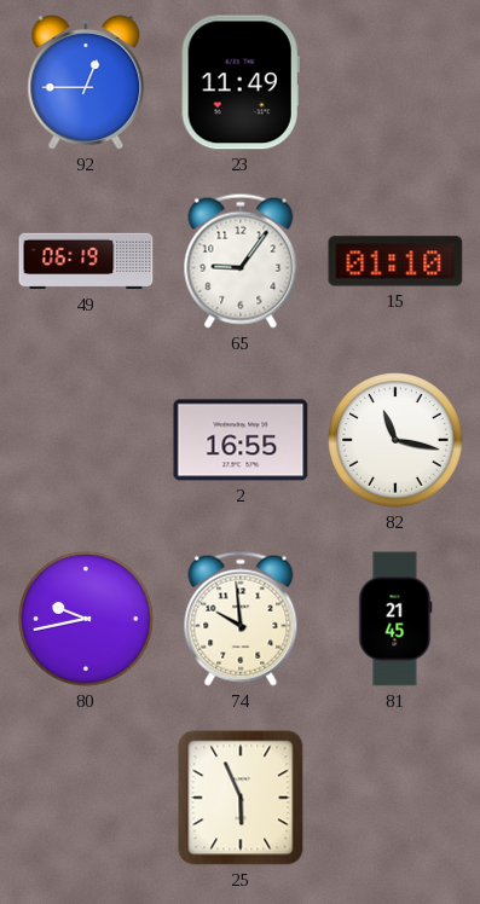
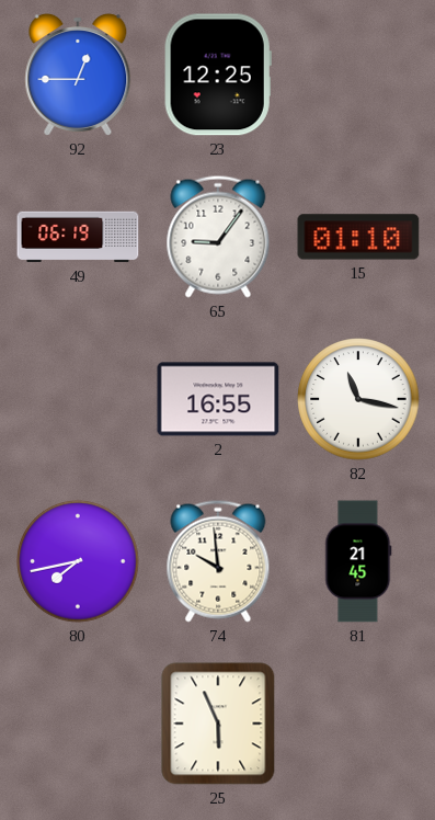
23: 11:49 -> 12:25 (218, 75)
80: 9:43 -> 7:43 (78, 561)
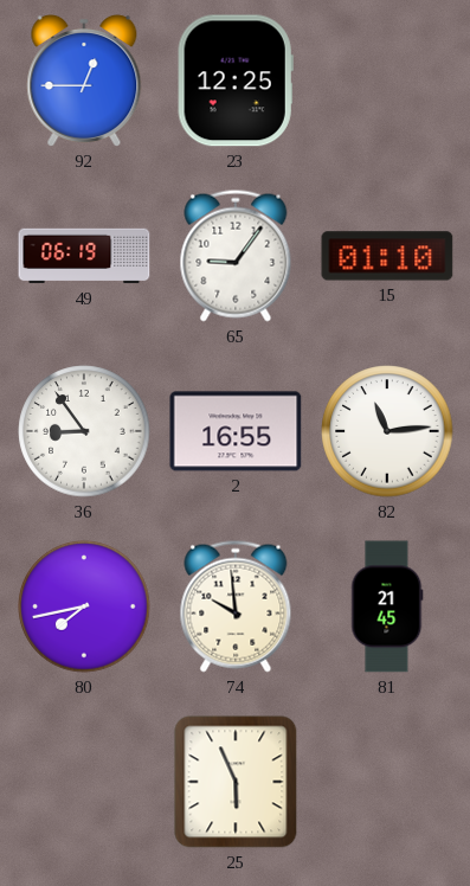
36: none -> 8:54 (84, 431)
82: 11:17 -> 11:14 (387, 431)
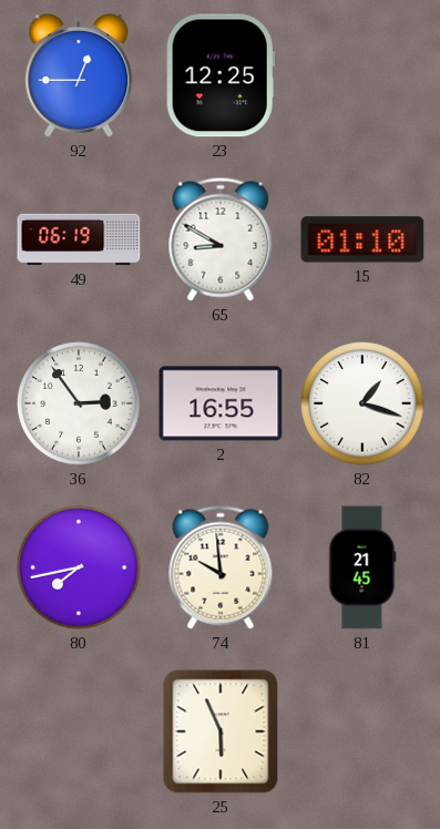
65: 9:06 -> 8:50 (221, 239)
36: 8:54 -> 2:54 (79, 403)
82: 11:14 -> 1:18 (362, 403)
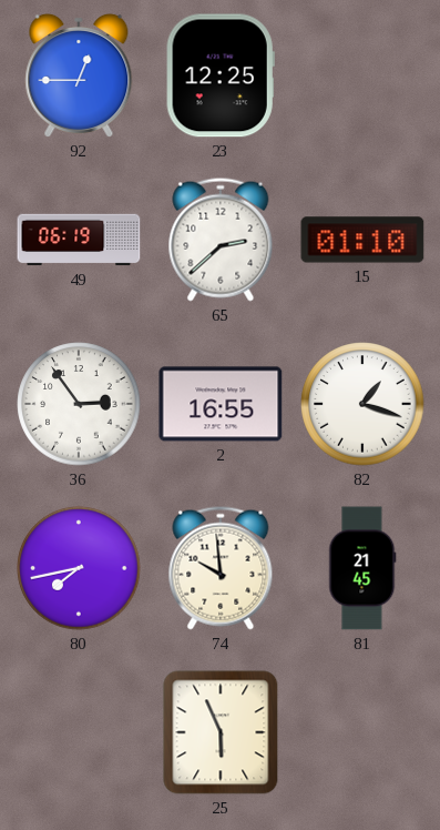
65: 8:50 -> 2:38 (221, 240)
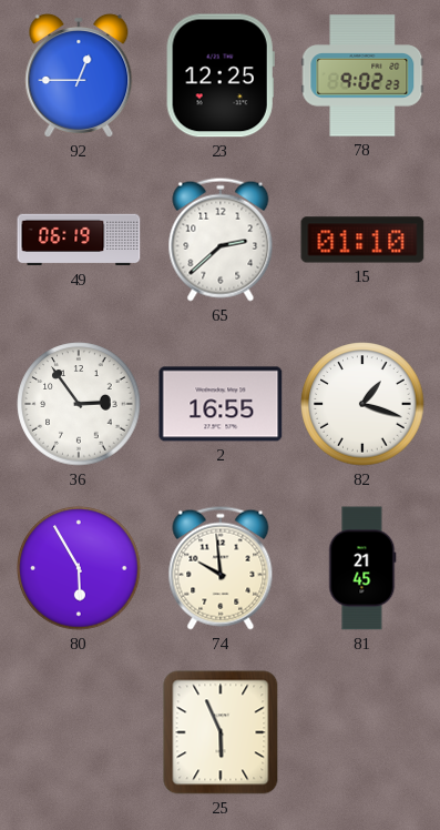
78: none -> 9:02 (362, 75)
80: 7:43 -> 5:55 (79, 568)
